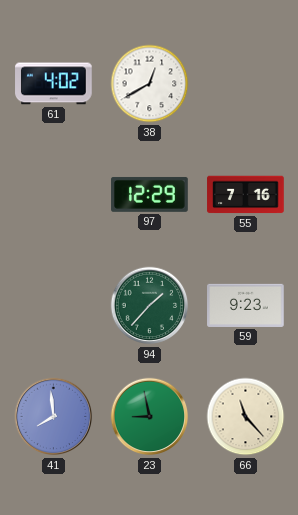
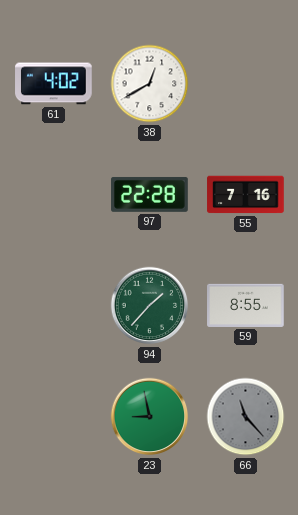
97: 12:29 -> 22:28 (150, 194)
59: 9:23 -> 8:55 (246, 305)
41: 7:59 -> none (54, 417)
66 dial: cream -> grey (246, 417)
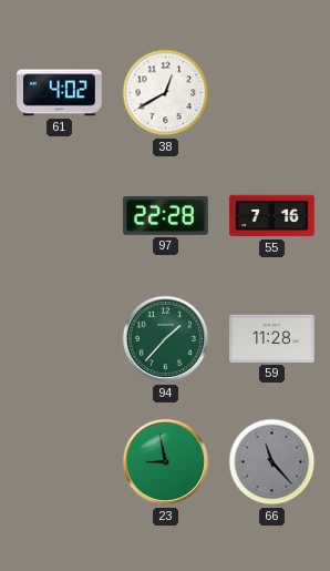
59: 8:55 -> 11:28 (272, 338)
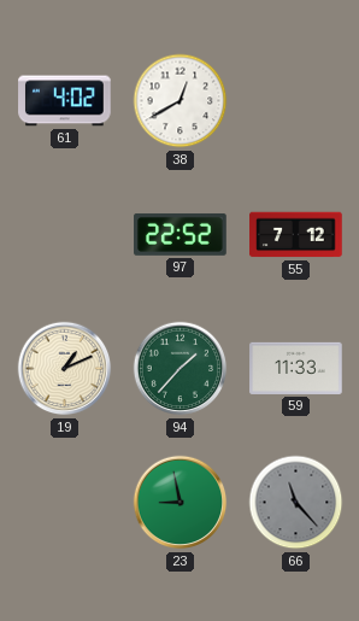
97: 22:28 -> 22:52 (181, 234)
55: 7:16 -> 7:12 (296, 235)
19: none -> 1:11 (65, 369)
59: 11:28 -> 11:33 (296, 368)
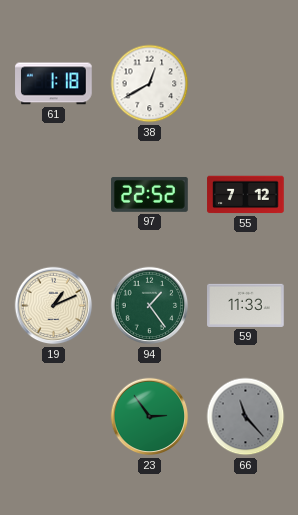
61: 4:02 -> 1:18 (54, 84)
94: 1:37 -> 1:24 (150, 306)
23: 8:58 -> 2:54 (150, 417)
